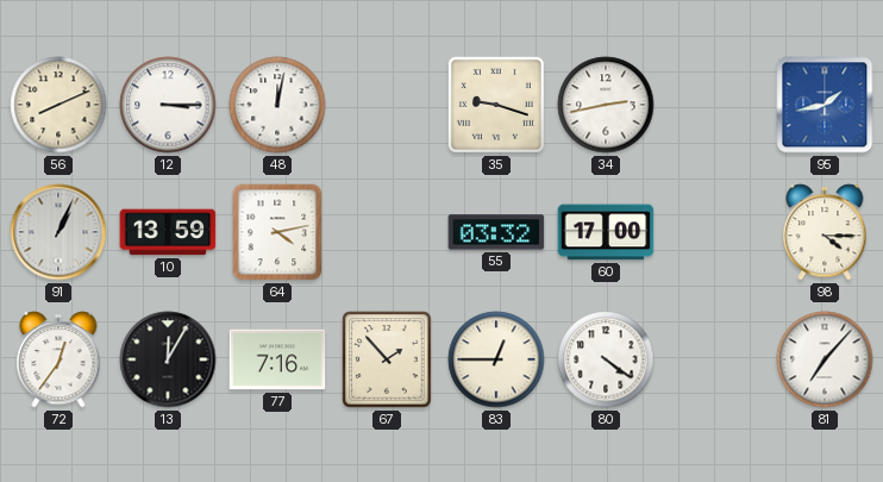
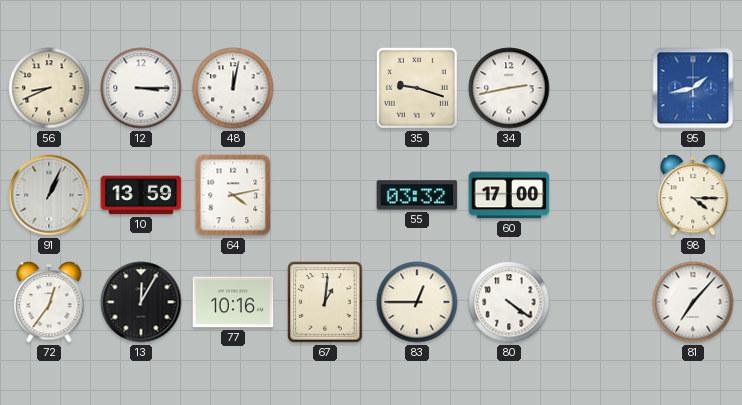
56: 8:11 -> 8:41 (49, 88)
77: 7:16 -> 10:16 (233, 302)
67: 1:53 -> 1:01 (325, 302)
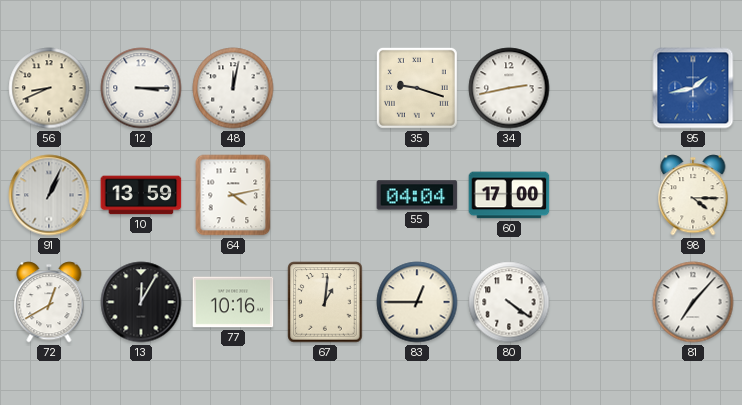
55: 03:32 -> 04:04 (417, 195)
72: 12:36 -> 12:40 (49, 302)
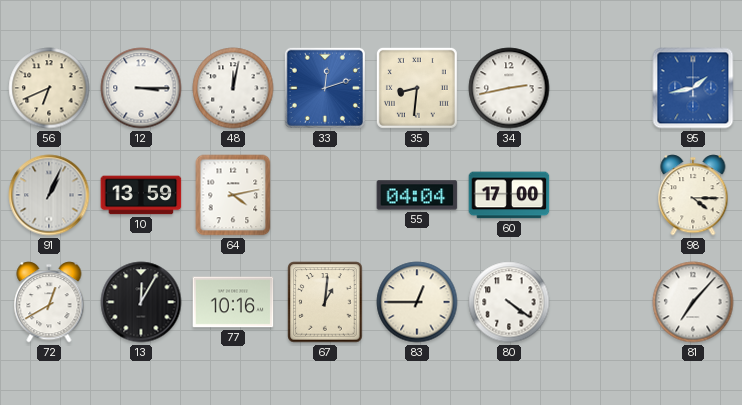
56: 8:41 -> 6:41 (49, 88)
33: none -> 12:12 (325, 88)
35: 9:18 -> 8:31 (417, 88)
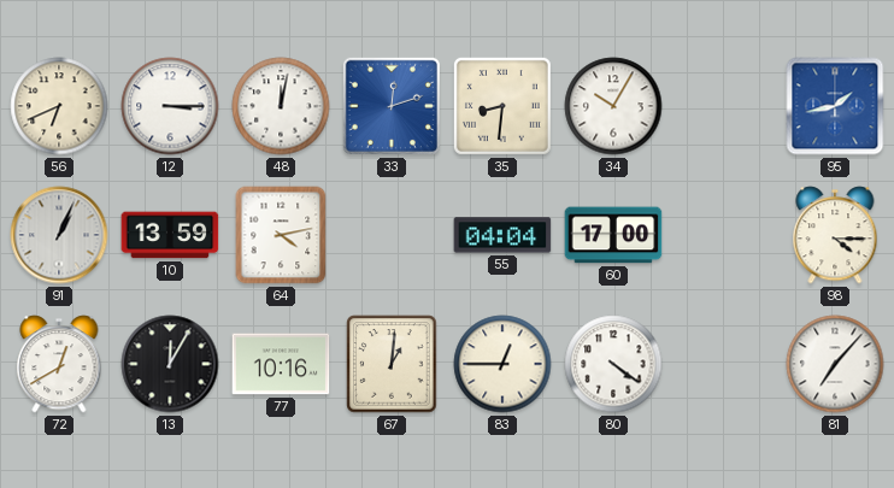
34: 2:43 -> 10:05 (613, 106)
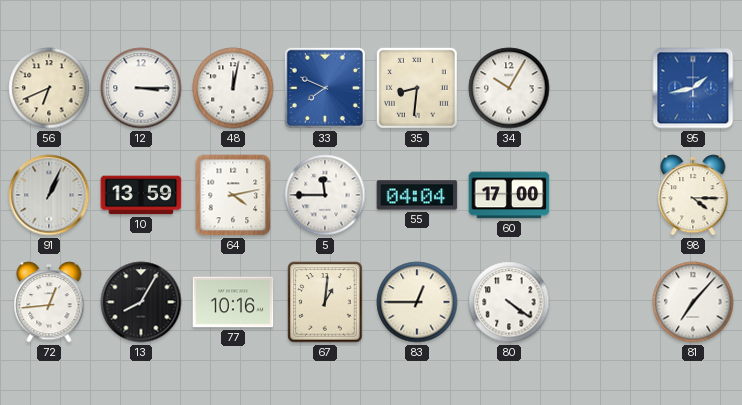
33: 12:12 -> 7:49 (325, 88)
5: none -> 11:45 (325, 195)
72: 12:40 -> 12:44 (49, 302)
13: 12:05 -> 8:05 (141, 302)
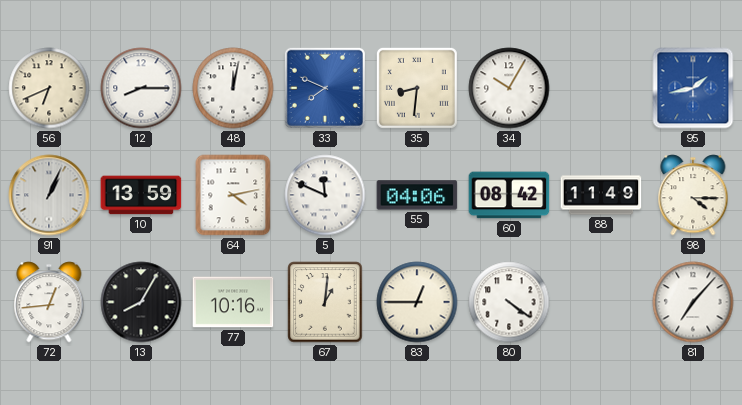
12: 3:15 -> 8:15 (141, 88)
5: 11:45 -> 11:49 (325, 195)
55: 04:04 -> 04:06 (417, 195)
60: 17:00 -> 08:42 (509, 195)
88: none -> 11:49 (601, 195)
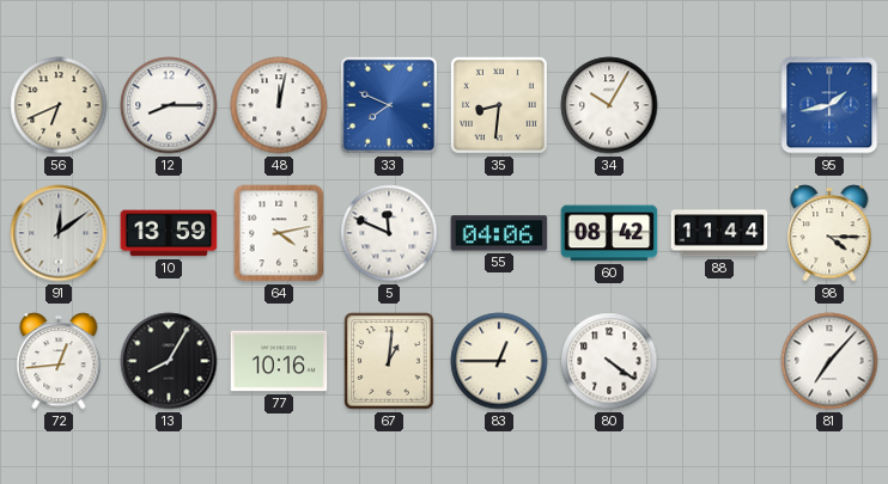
91: 1:04 -> 12:09 (59, 233)
88: 11:49 -> 11:44 (719, 233)
